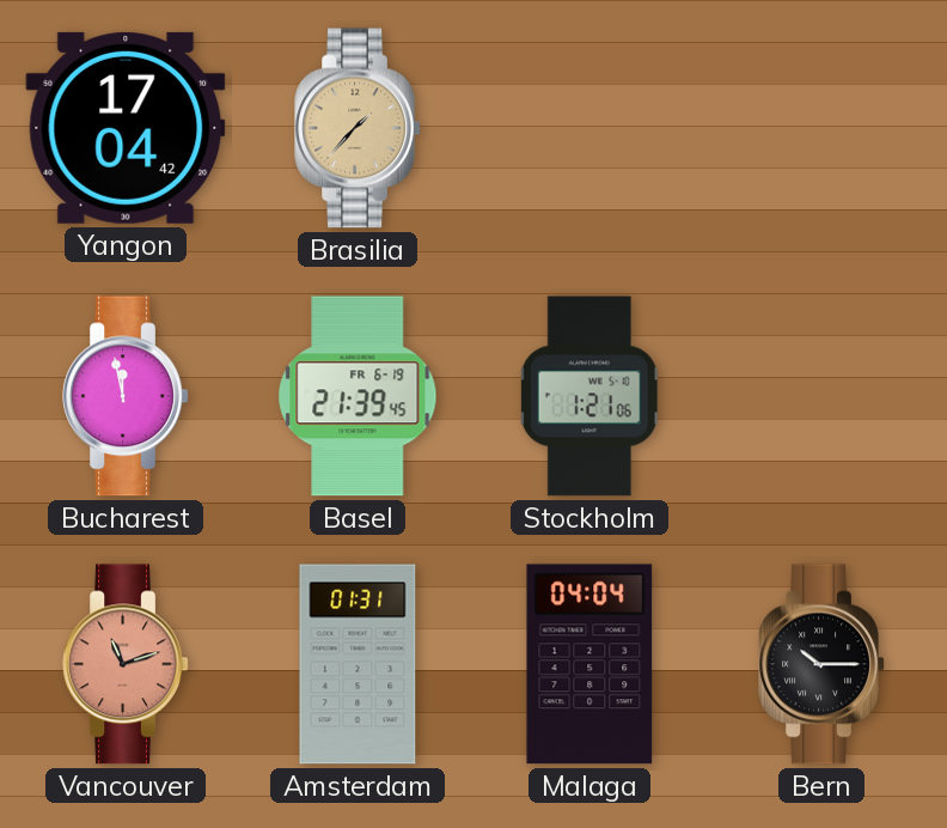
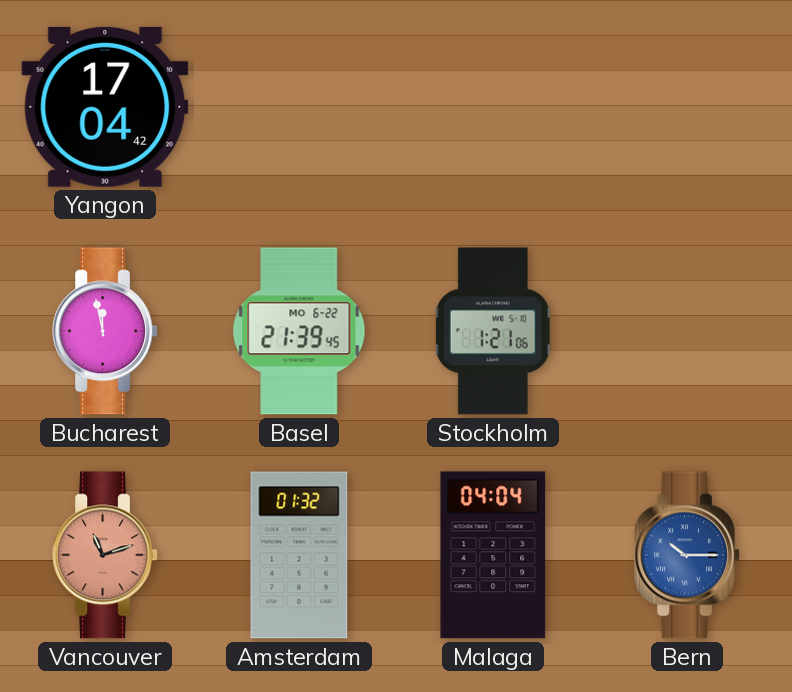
Brasilia: 1:37 -> none (358, 128)
Basel date: FR 6-19 -> MO 6-22 (299, 331)
Amsterdam: 01:31 -> 01:32 (299, 555)
Bern dial: black -> blue (687, 555)
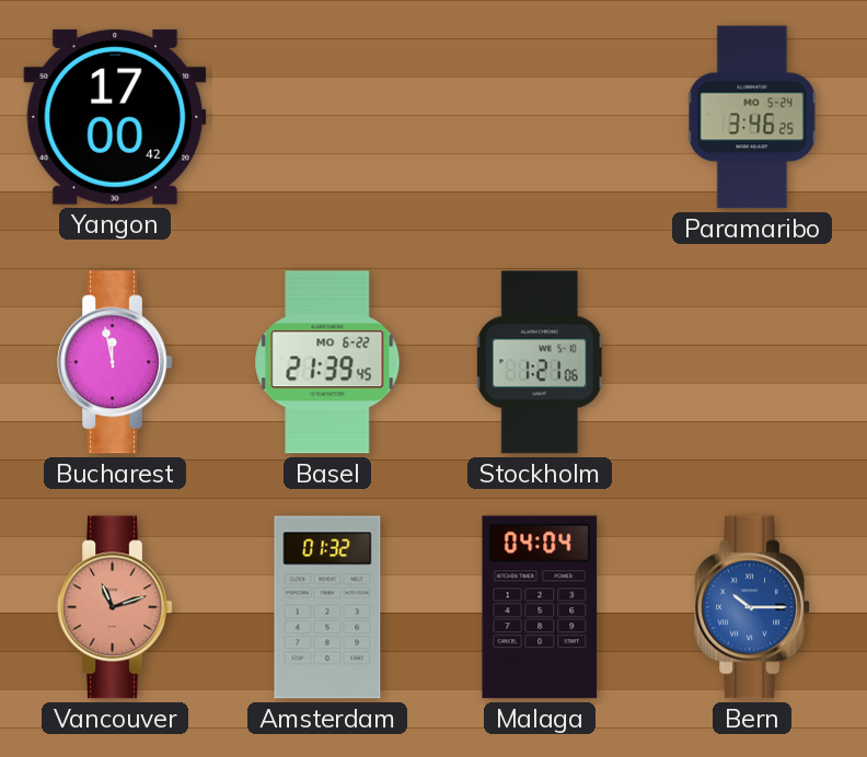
Yangon: 17:04 -> 17:00 (115, 117)
Paramaribo: none -> 3:46 (752, 117)
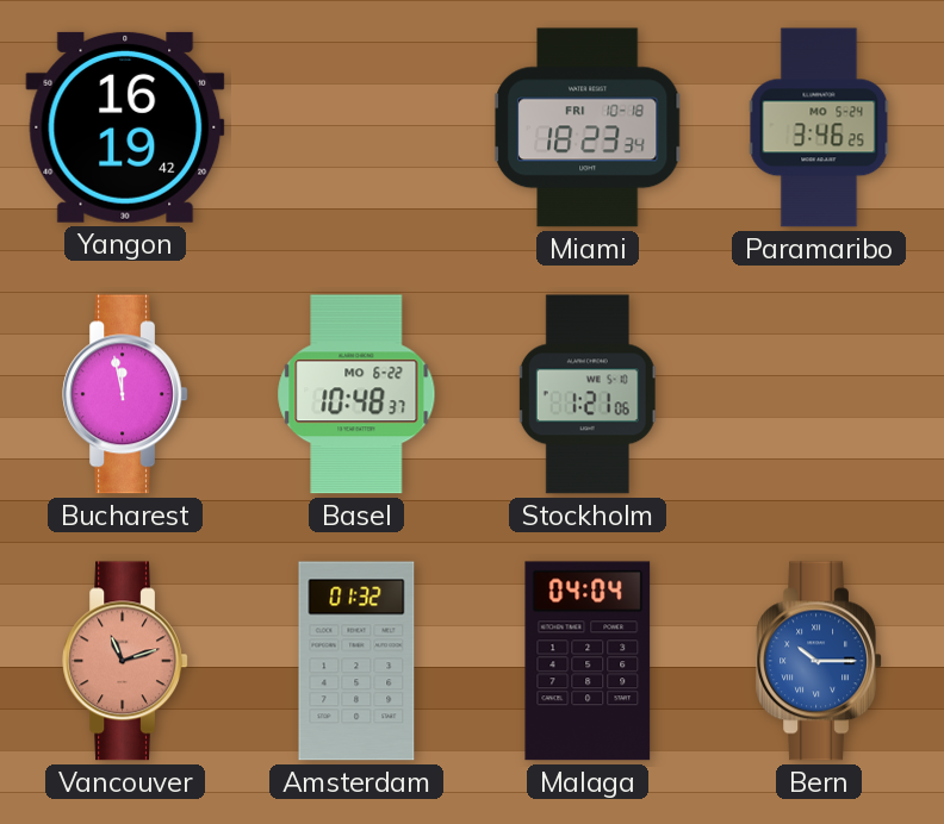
Yangon: 17:00 -> 16:19 (125, 127)
Miami: none -> 18:23 (588, 127)
Basel: 21:39 -> 10:48 (356, 394)
